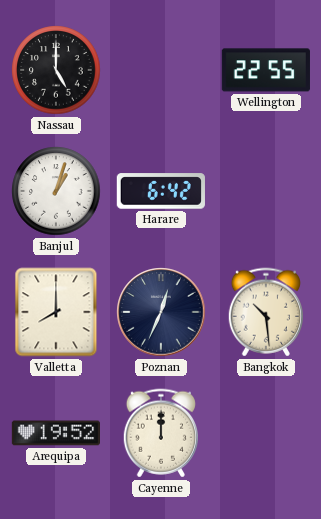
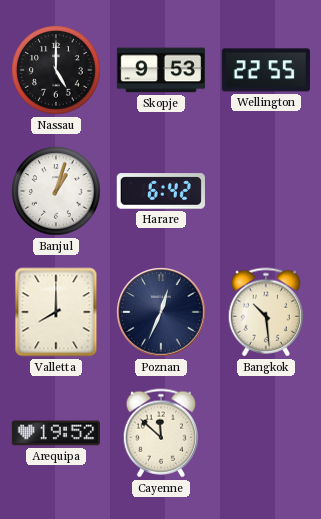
Skopje: none -> 9:53 (160, 70)
Cayenne: 12:00 -> 11:52 (160, 433)
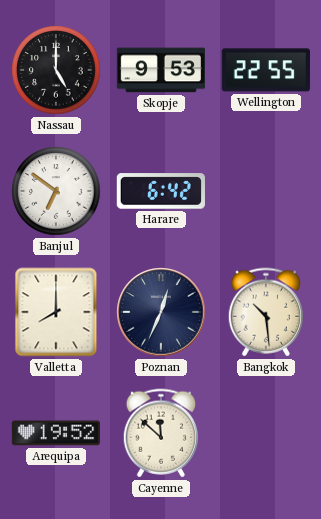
Banjul: 1:03 -> 6:51 (56, 191)
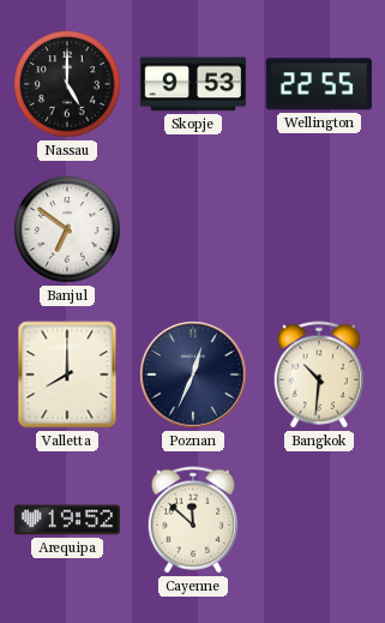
Harare: 6:42 -> none (161, 191)
Bangkok: 10:29 -> 10:31 (318, 375)
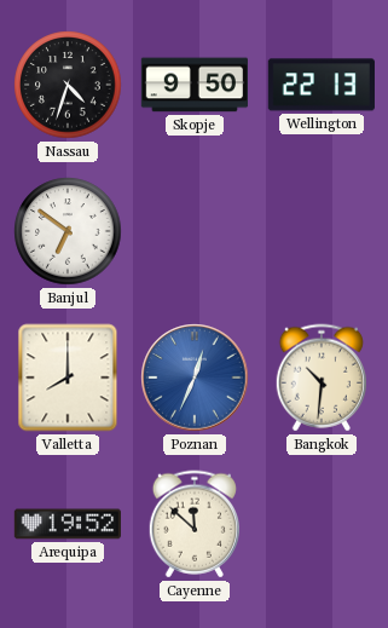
Nassau: 5:00 -> 4:33 (68, 85)
Skopje: 9:53 -> 9:50 (193, 85)
Wellington: 22:55 -> 22:13 (322, 85)
Poznan dial: navy -> blue (195, 378)
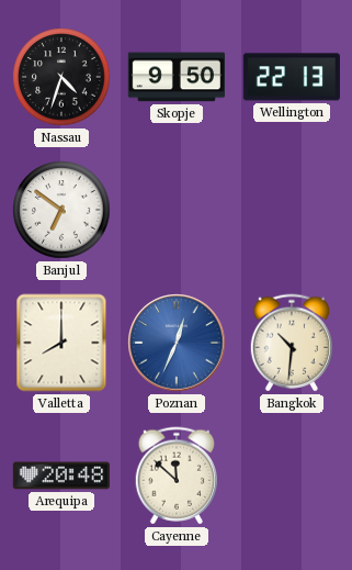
Arequipa: 19:52 -> 20:48 (60, 476)
